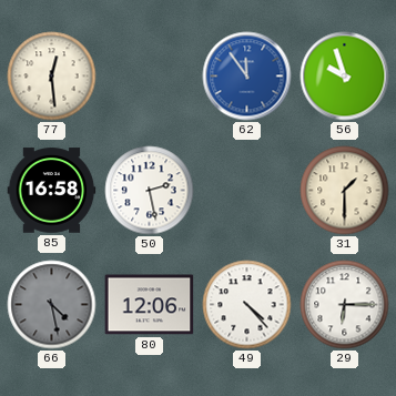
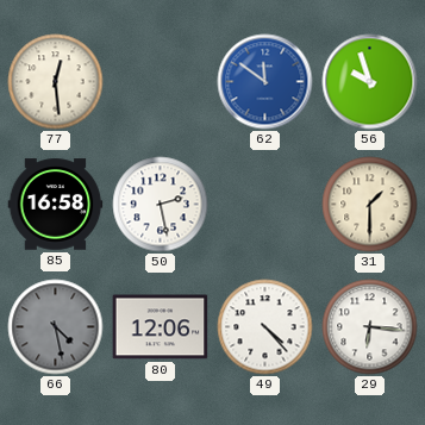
62: 11:54 -> 11:51 (265, 82)
29: 6:15 -> 6:16 (370, 327)
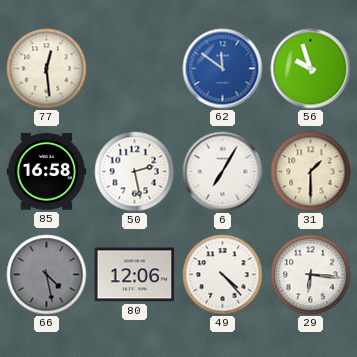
6: none -> 7:05 (223, 172)
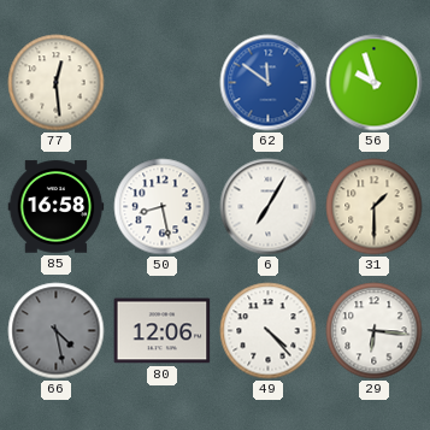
50: 2:28 -> 8:28 (163, 207)
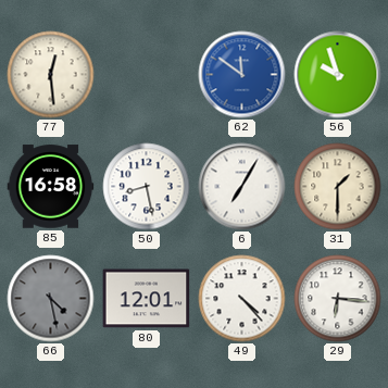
80: 12:06 -> 12:01 (147, 299)
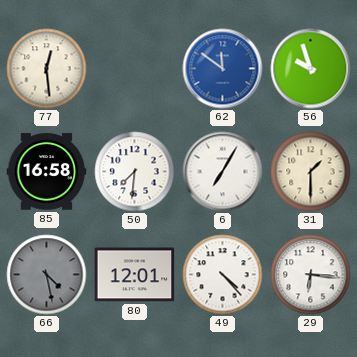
50: 8:28 -> 7:31 (135, 172)
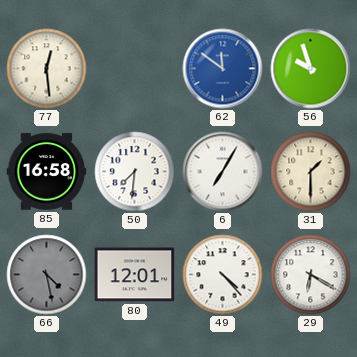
29: 6:16 -> 6:20 (311, 275)
